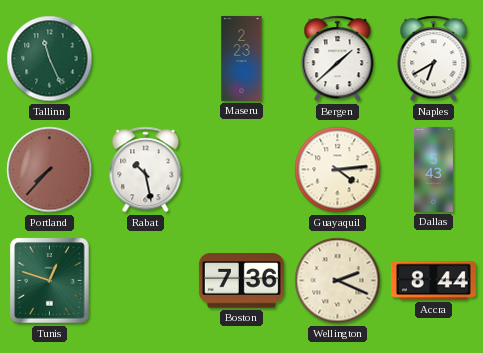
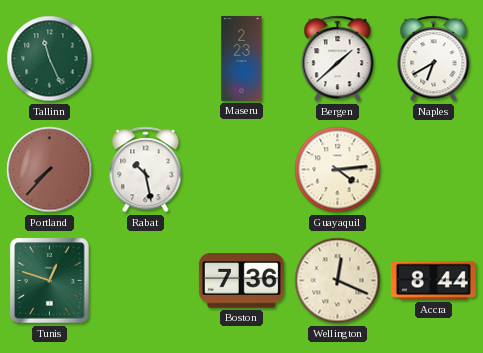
Dallas: 5:43 -> none (433, 169)
Wellington: 2:19 -> 12:19 (338, 281)
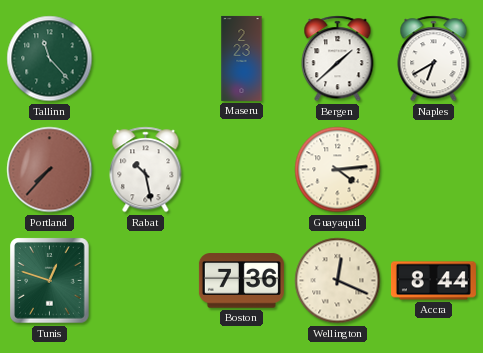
Tallinn: 11:26 -> 11:23 (50, 59)
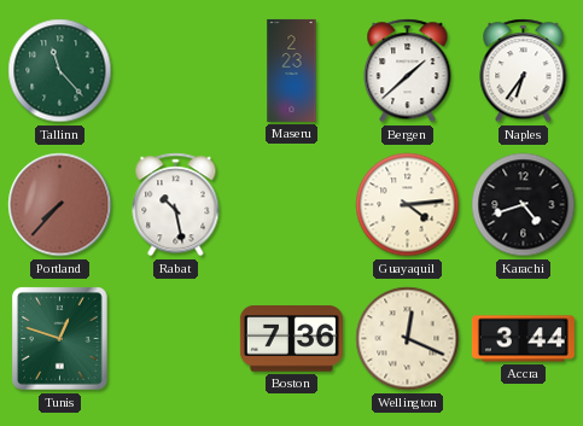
Naples: 6:40 -> 6:36 (524, 71)
Karachi: none -> 4:42 (524, 205)
Accra: 8:44 -> 3:44 (523, 339)
